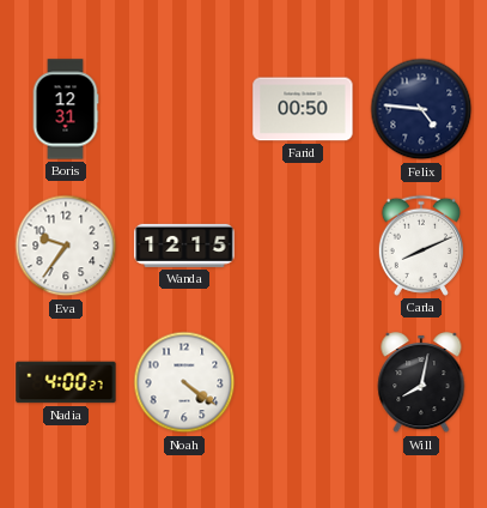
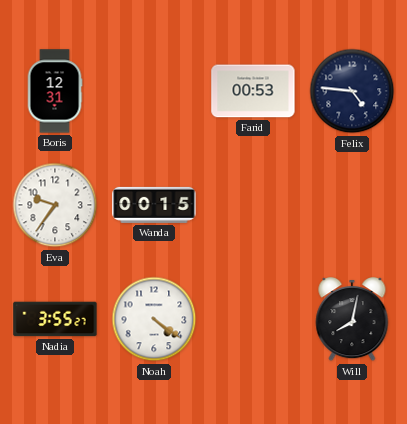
Farid: 00:50 -> 00:53 (253, 91)
Wanda: 12:15 -> 00:15 (154, 205)
Carla: 8:11 -> none (421, 246)
Nadia: 4:00 -> 3:55 (55, 319)
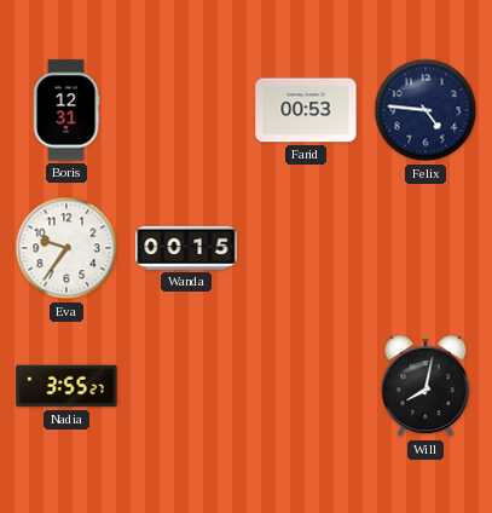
Noah: 4:21 -> none (154, 319)
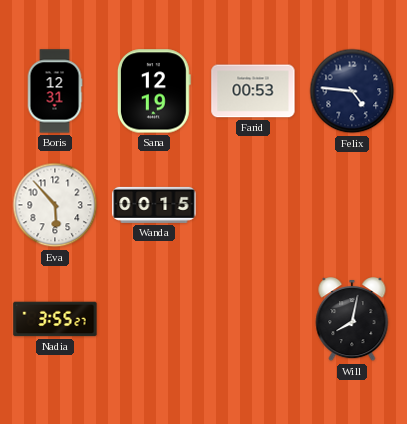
Sana: none -> 12:19 (154, 91)
Eva: 9:36 -> 5:53 (55, 205)
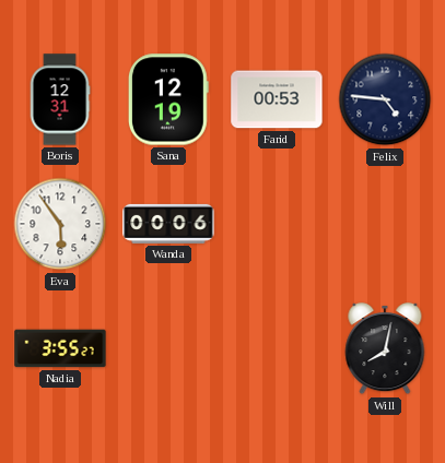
Eva: 5:53 -> 5:54 (60, 224)
Wanda: 00:15 -> 00:06 (168, 224)
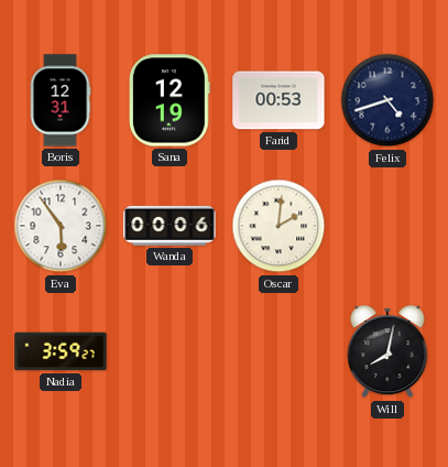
Felix: 4:46 -> 4:42 (387, 100)
Oscar: none -> 2:01 (278, 226)
Nadia: 3:55 -> 3:59 (61, 351)
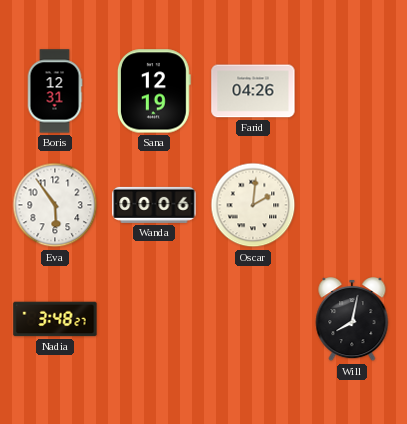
Farid: 00:53 -> 04:26 (253, 91)
Felix: 4:42 -> none (387, 100)
Nadia: 3:59 -> 3:48 (55, 319)
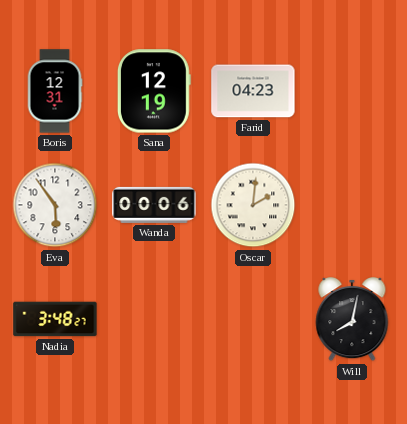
Farid: 04:26 -> 04:23 (253, 91)
